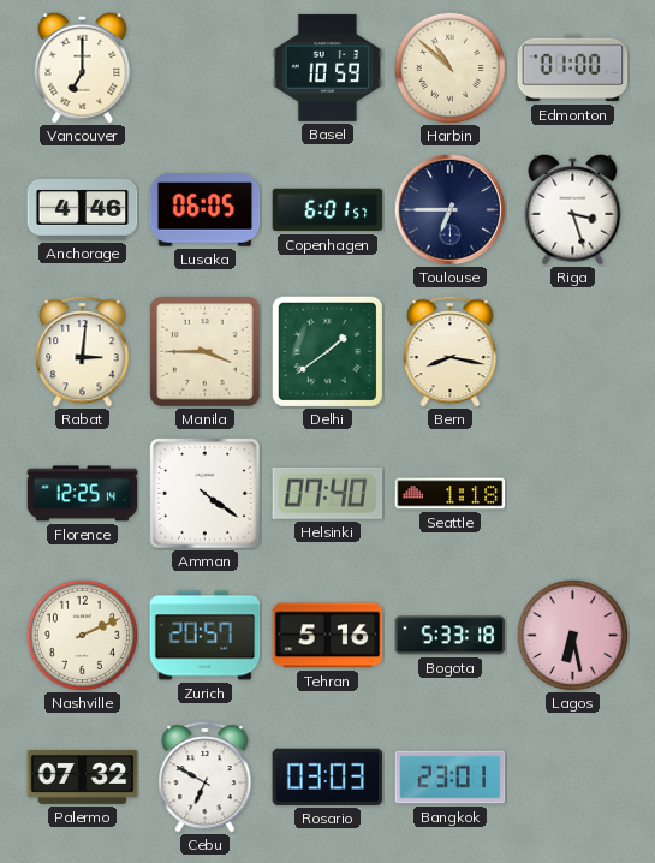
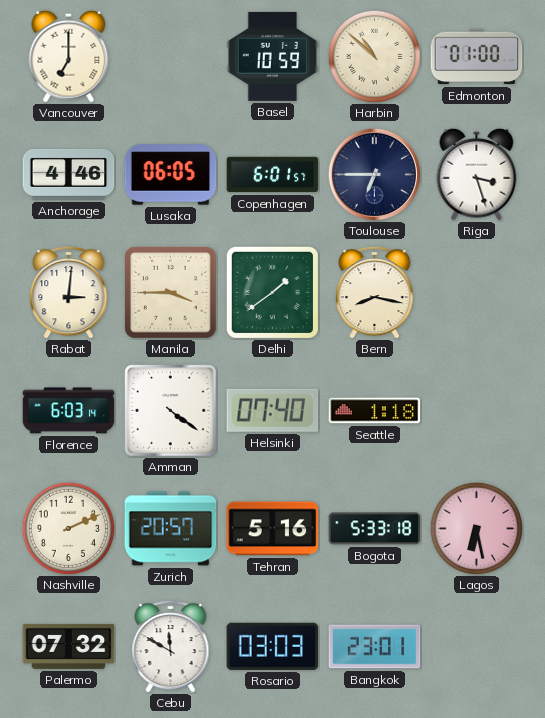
Florence: 12:25 -> 6:03 (69, 411)
Cebu: 6:50 -> 11:50 (171, 646)
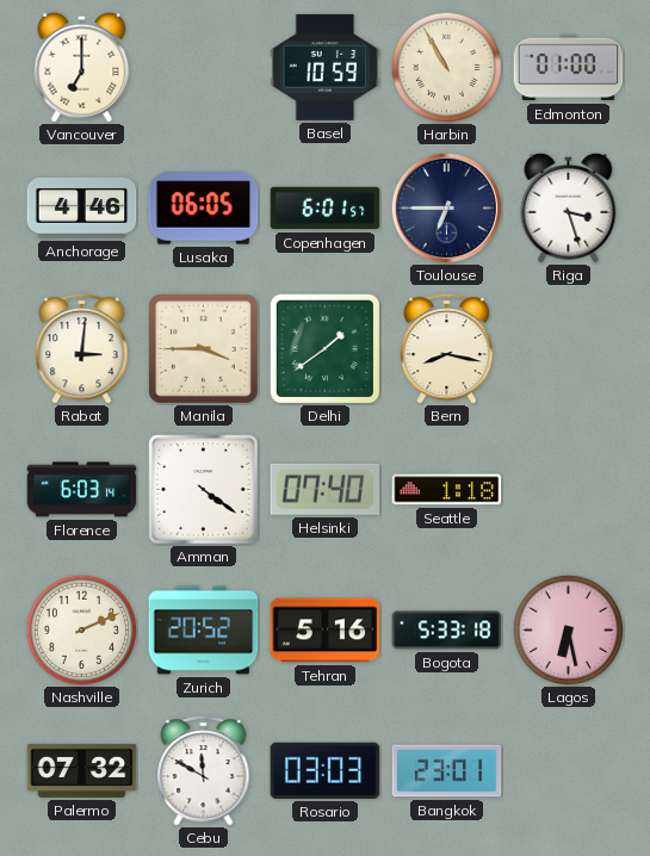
Harbin: 10:52 -> 10:55 (446, 67)
Zurich: 20:57 -> 20:52 (204, 631)
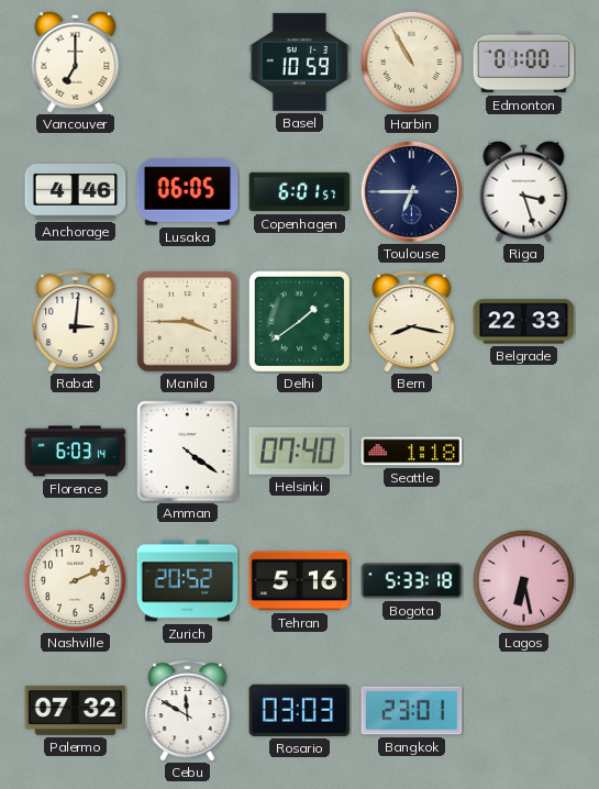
Belgrade: none -> 22:33 (524, 322)
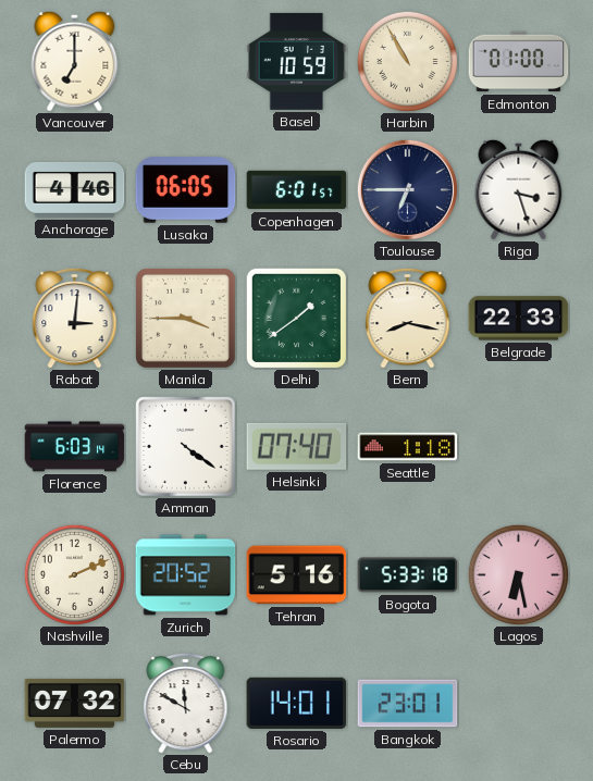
Rosario: 03:03 -> 14:01 (297, 703)
